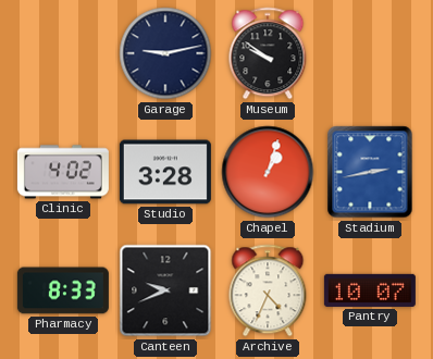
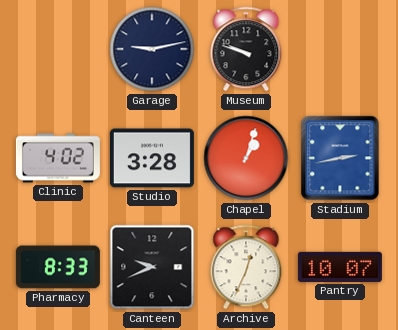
Museum: 9:51 -> 9:48 (246, 49)
Archive: 4:34 -> 12:34 (246, 267)
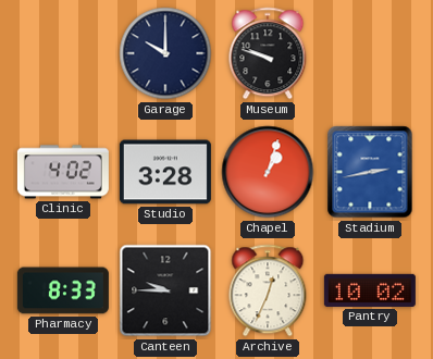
Garage: 9:13 -> 10:00 (165, 53)
Canteen: 9:41 -> 9:45 (165, 290)
Pantry: 10:07 -> 10:02 (370, 290)
